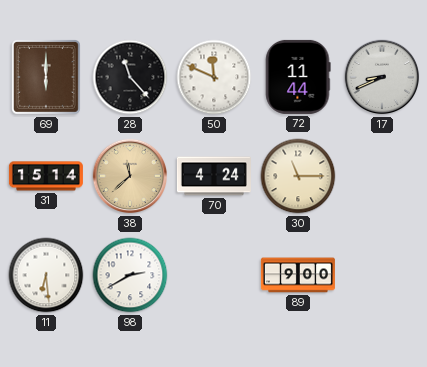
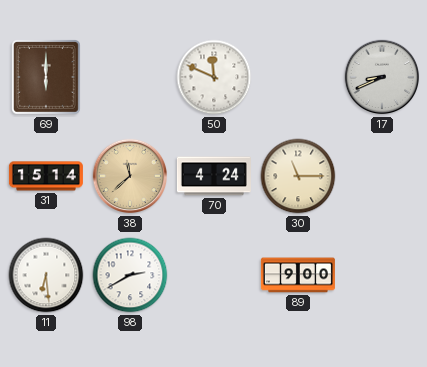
28: 11:23 -> none (130, 77)
72: 11:44 -> none (298, 77)
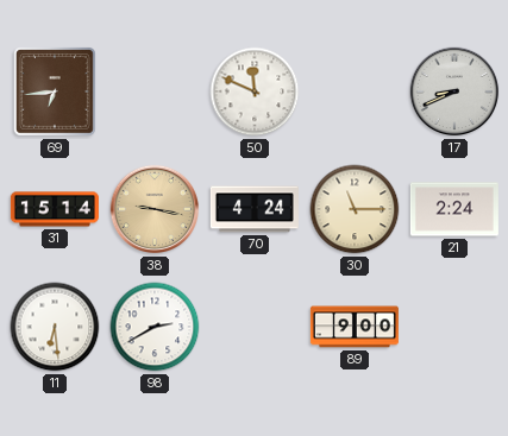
69: 6:00 -> 6:44 (56, 93)
38: 11:38 -> 9:17 (155, 209)
21: none -> 2:24 (454, 209)
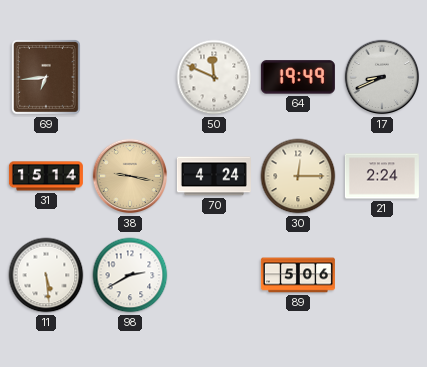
64: none -> 19:49 (298, 77)
30: 11:15 -> 12:15 (298, 176)
11: 6:29 -> 5:29 (46, 275)
89: 9:00 -> 5:06 (298, 275)
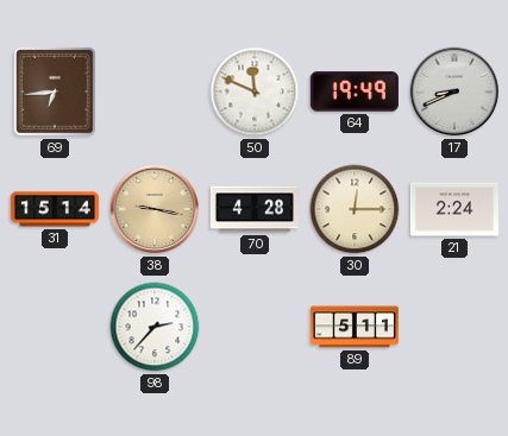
70: 4:24 -> 4:28 (255, 209)
11: 5:29 -> none (46, 275)
98: 2:40 -> 2:37 (155, 327)
89: 5:06 -> 5:11 (355, 327)
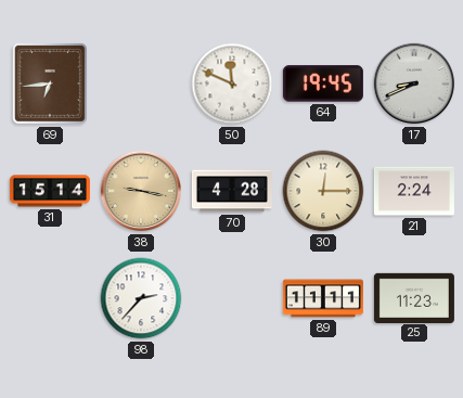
64: 19:49 -> 19:45 (323, 84)
89: 5:11 -> 11:11 (323, 298)
25: none -> 11:23 (414, 297)
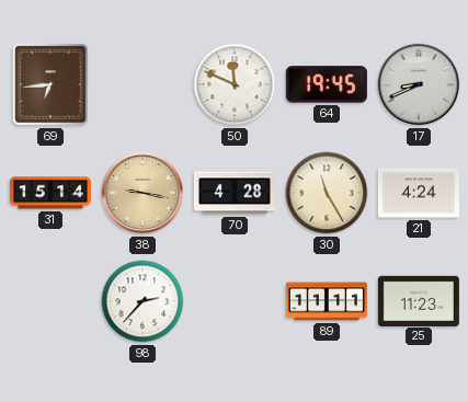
30: 12:15 -> 11:25 (327, 193)
21: 2:24 -> 4:24 (419, 193)
